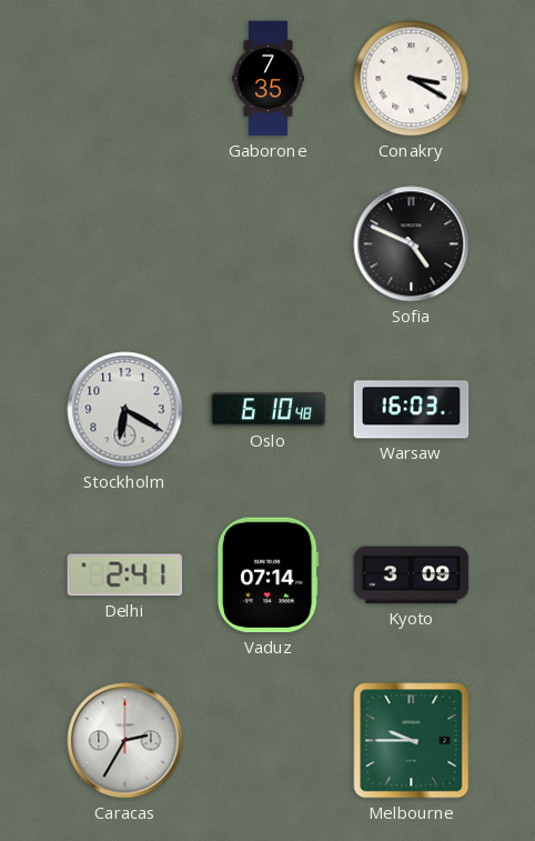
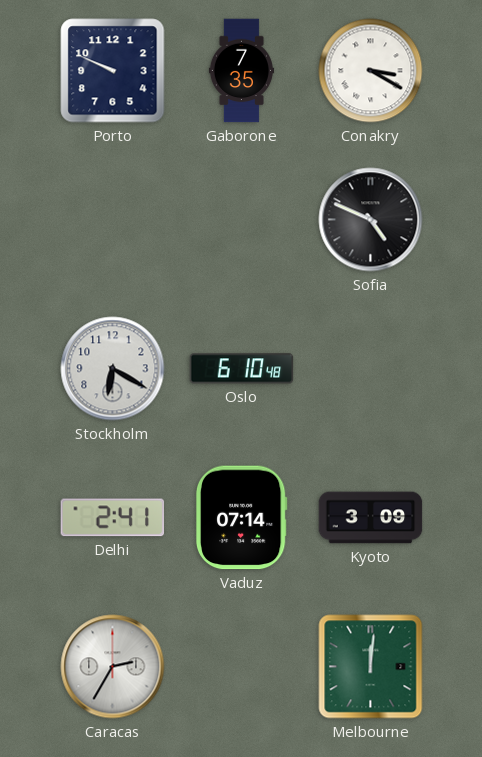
Porto: none -> 9:49 (113, 71)
Warsaw: 16:03 -> none (412, 410)
Melbourne: 9:45 -> 12:01 (371, 667)
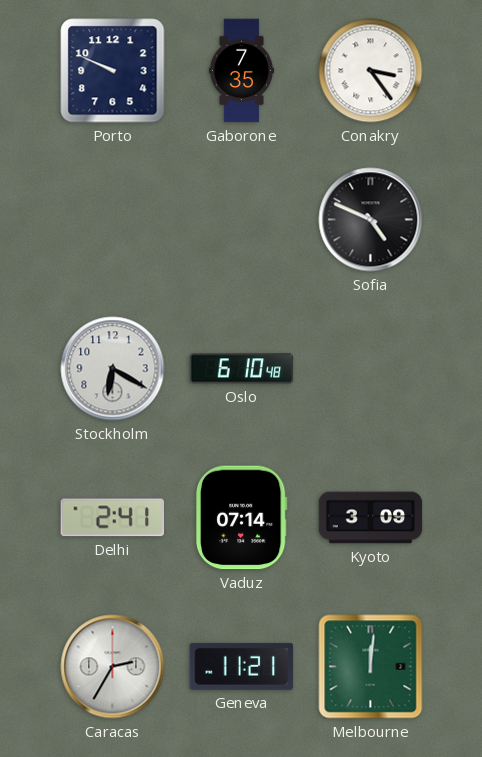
Conakry: 3:20 -> 3:24 (371, 71)
Geneva: none -> 11:21 (242, 666)
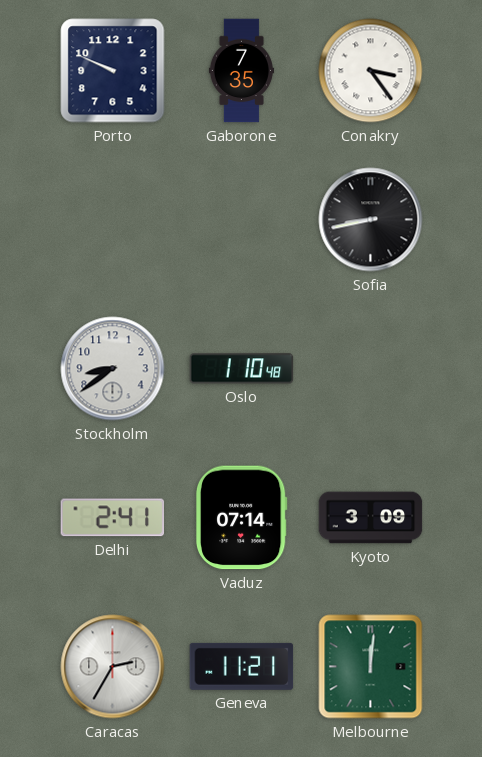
Sofia: 4:49 -> 8:43 (371, 220)
Stockholm: 6:20 -> 8:39 (113, 369)
Oslo: 6:10 -> 1:10 (242, 369)
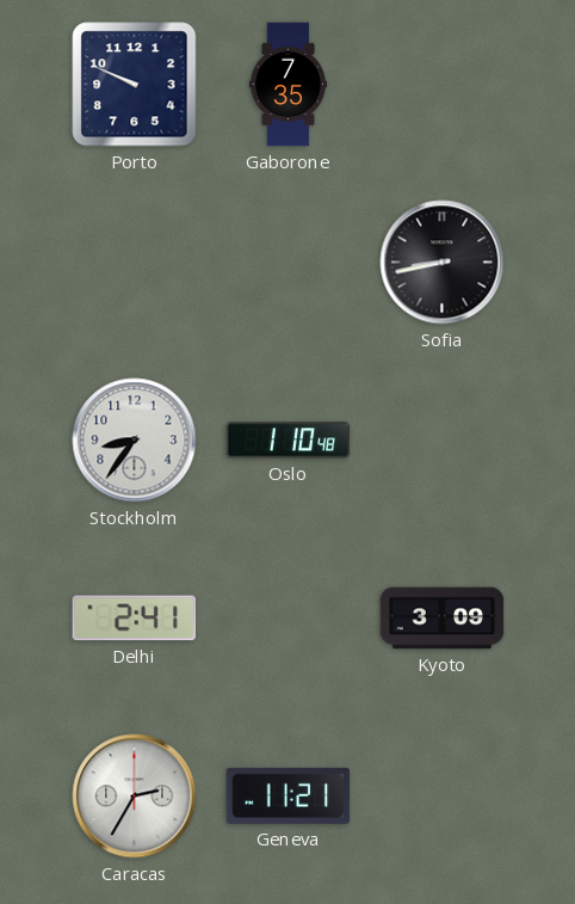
Conakry: 3:24 -> none (371, 71)
Stockholm: 8:39 -> 8:36 (135, 441)
Vaduz: 07:14 -> none (241, 518)
Melbourne: 12:01 -> none (371, 667)
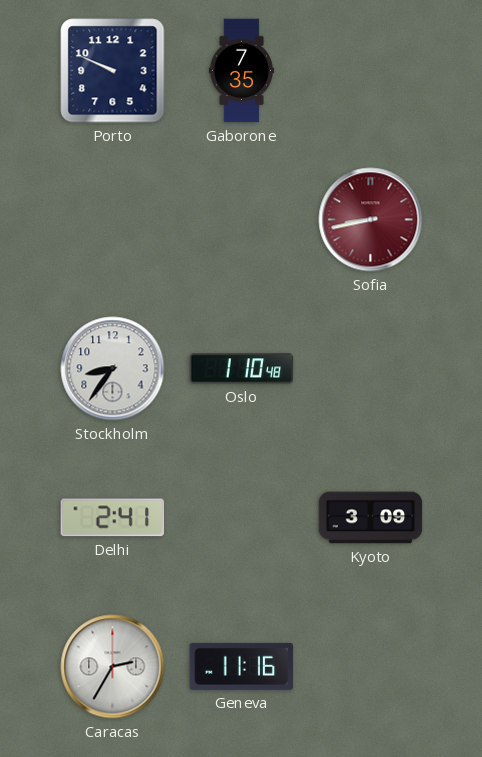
Sofia dial: black -> burgundy (371, 220)
Geneva: 11:21 -> 11:16 (242, 666)
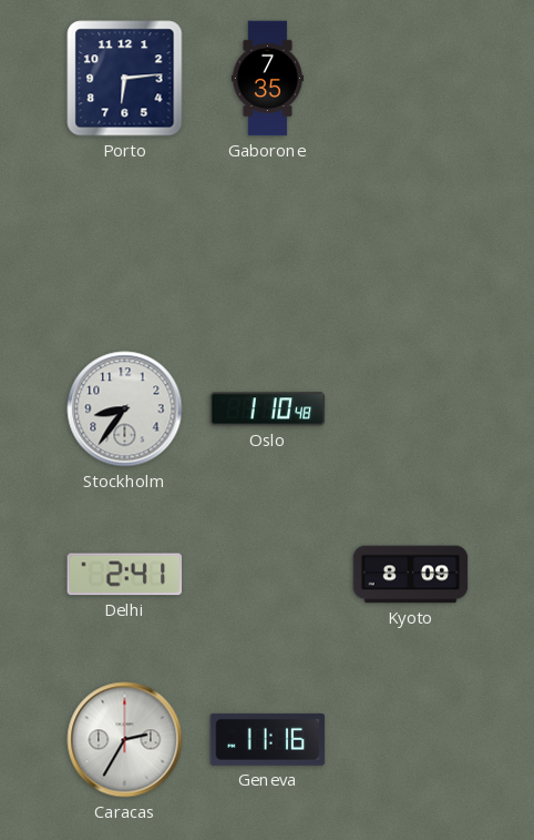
Porto: 9:49 -> 6:14 (125, 79)
Sofia: 8:43 -> none (371, 220)
Kyoto: 3:09 -> 8:09 (411, 575)
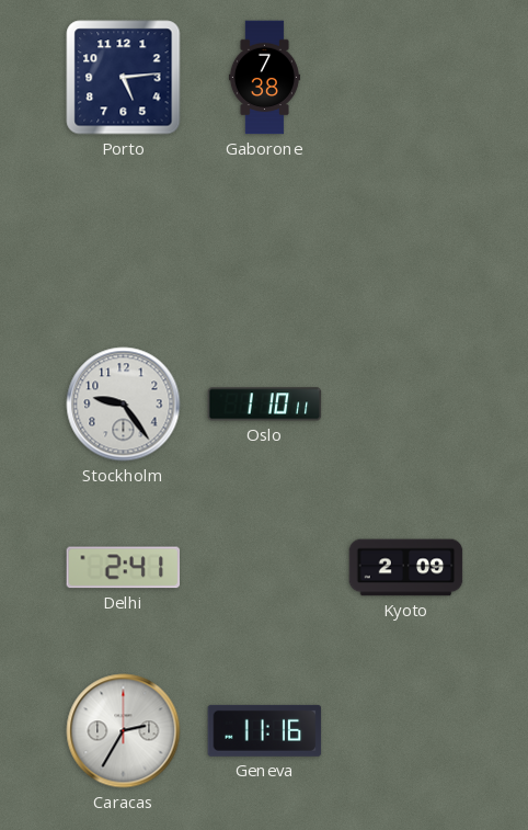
Porto: 6:14 -> 5:14 (124, 78)
Gaborone: 7:35 -> 7:38 (264, 78)
Stockholm: 8:36 -> 9:24 (124, 405)
Oslo: 1:10:48 -> 1:10:11 (265, 405)
Kyoto: 8:09 -> 2:09 (406, 568)
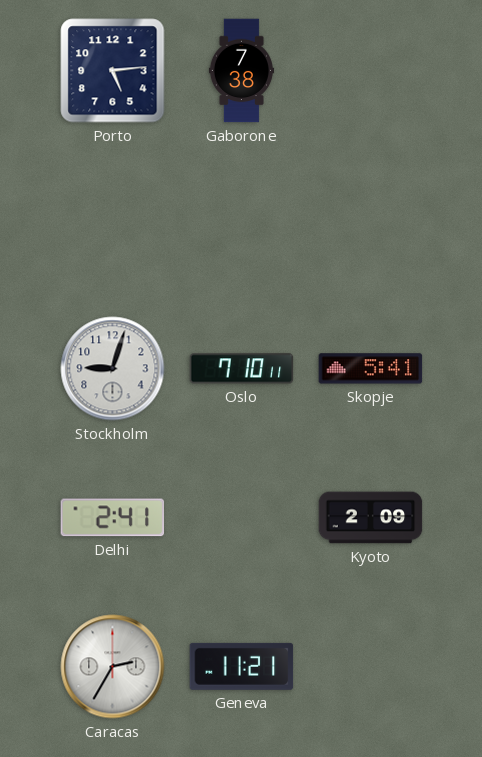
Stockholm: 9:24 -> 9:03 (113, 369)
Oslo: 1:10 -> 7:10 (242, 369)
Skopje: none -> 5:41 (371, 369)
Geneva: 11:16 -> 11:21 (242, 666)
